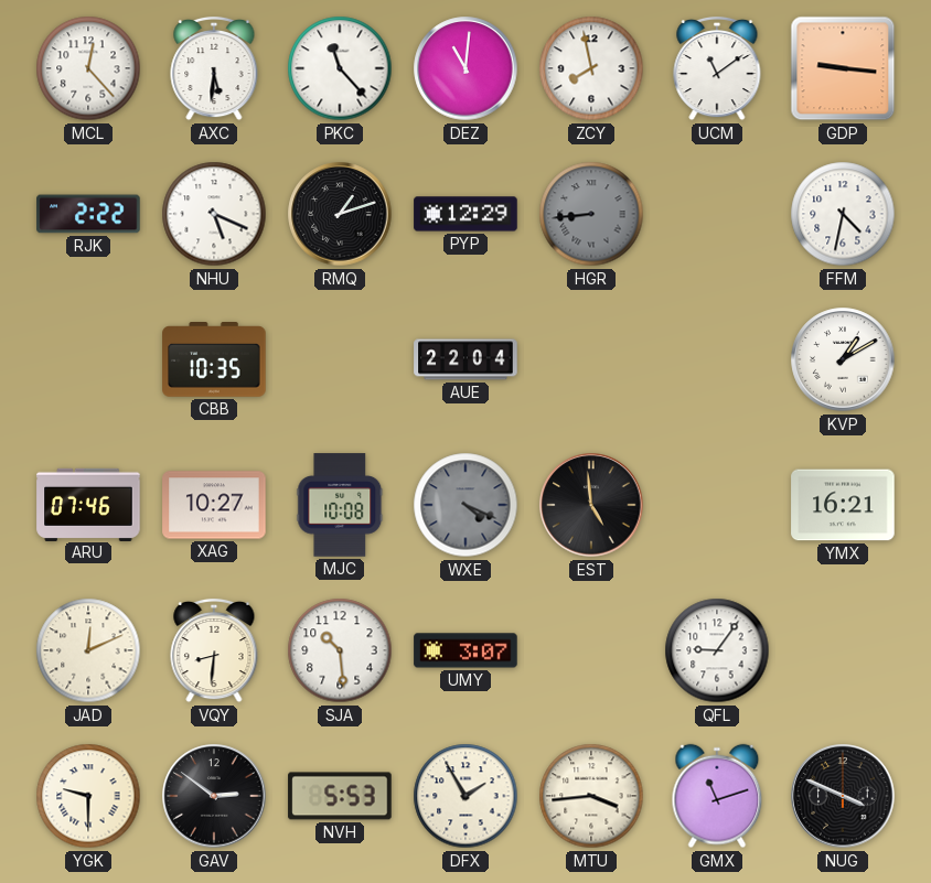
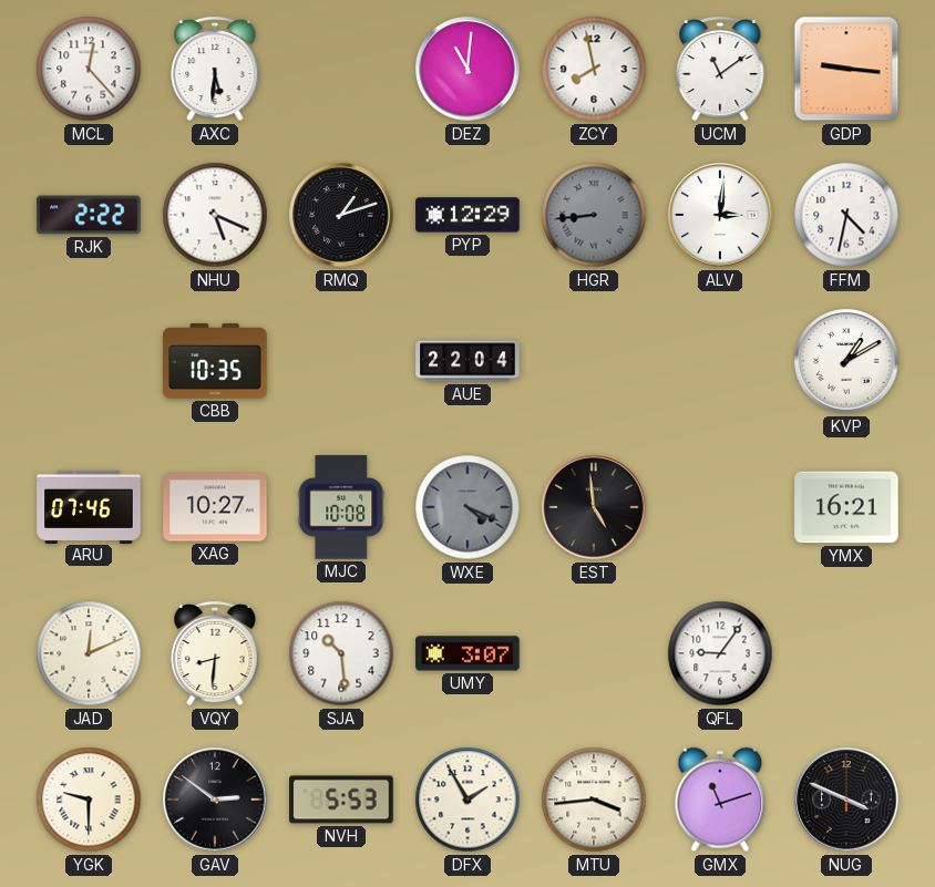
PKC: 11:23 -> none (340, 68)
ALV: none -> 3:01 (720, 215)
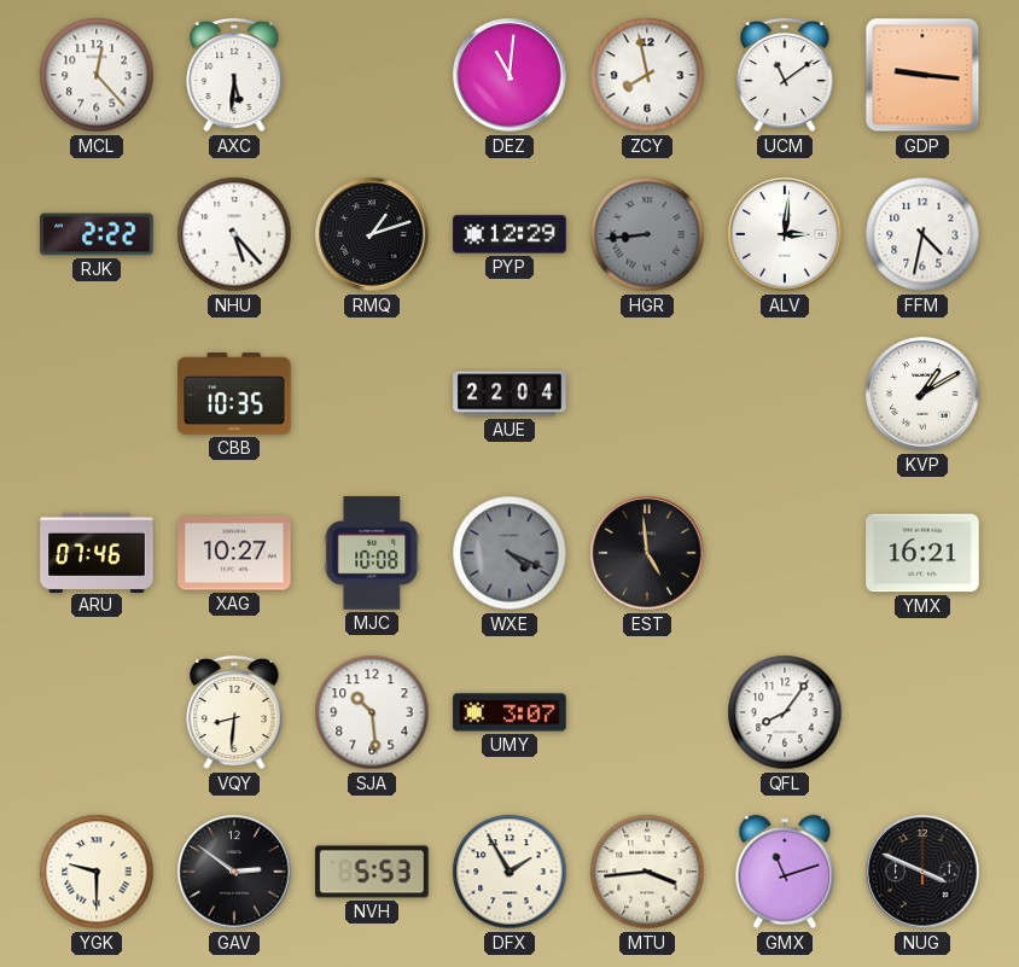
NHU: 5:19 -> 5:23 (234, 234)
JAD: 12:11 -> none (89, 653)
QFL: 9:06 -> 8:06 (785, 712)
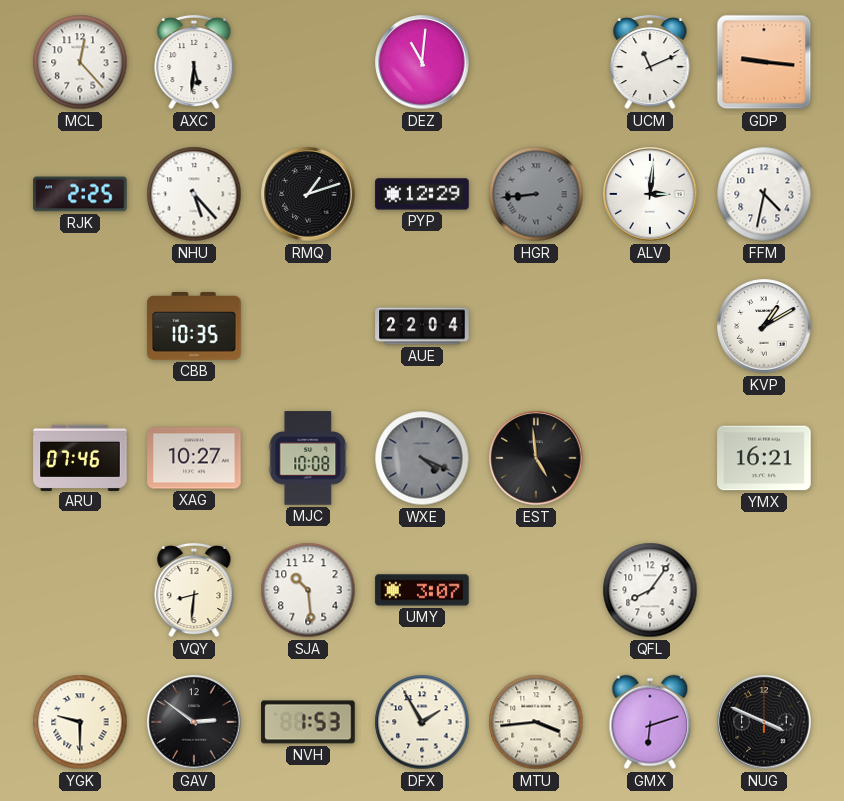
ZCY: 7:58 -> none (647, 75)
UCM: 11:09 -> 11:11 (650, 62)
RJK: 2:22 -> 2:25 (80, 194)
NVH: 5:53 -> 1:53 (308, 722)
GMX: 11:12 -> 6:12 (650, 722)
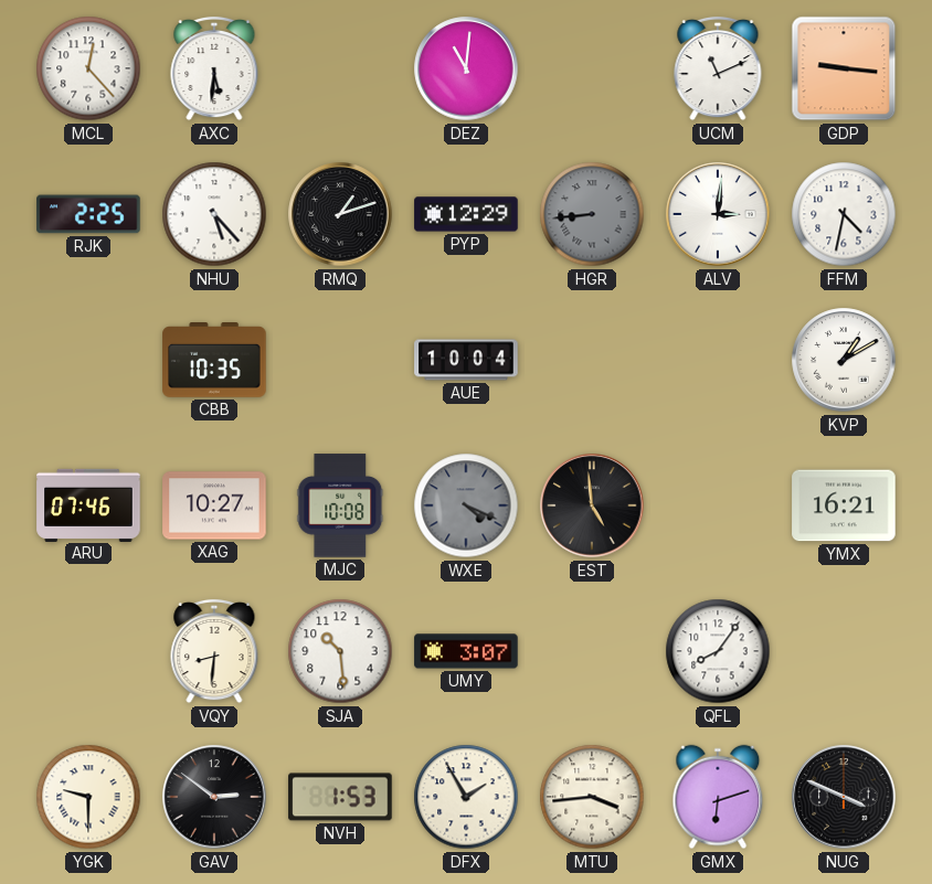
AUE: 22:04 -> 10:04 (466, 360)
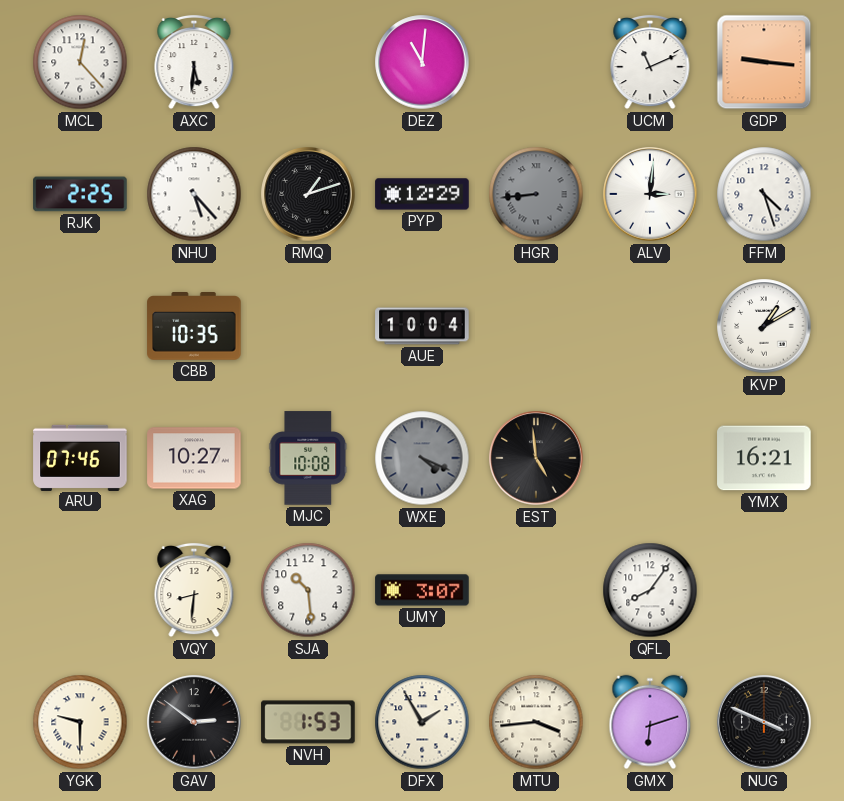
FFM: 4:32 -> 4:27 (764, 194)
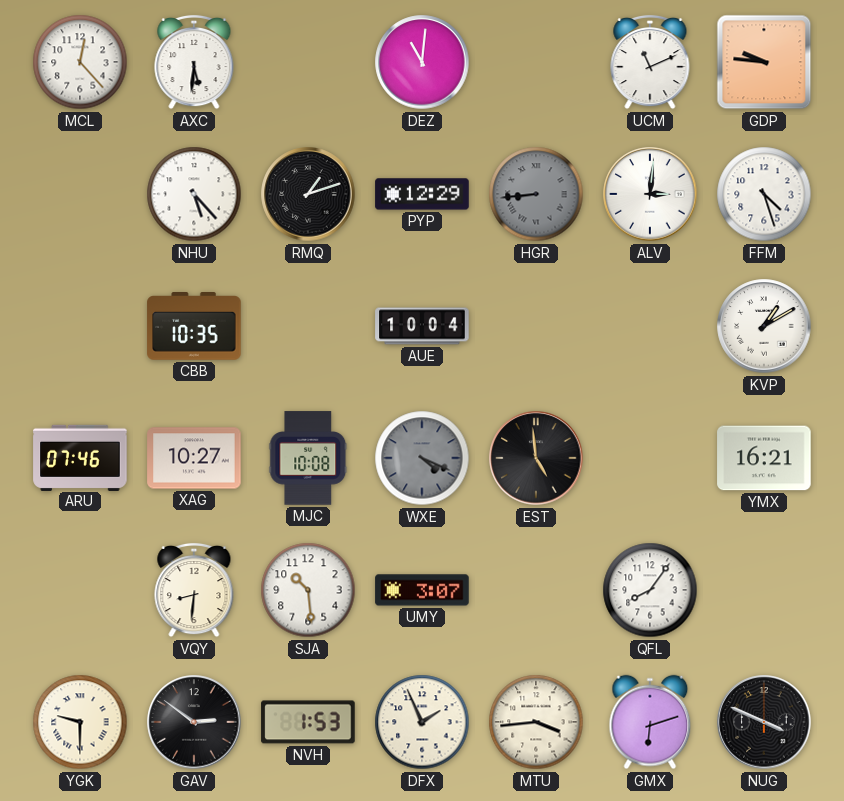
GDP: 9:16 -> 9:46 (764, 62)
RJK: 2:25 -> none (80, 194)
DFX: 1:55 -> 1:56 (422, 722)
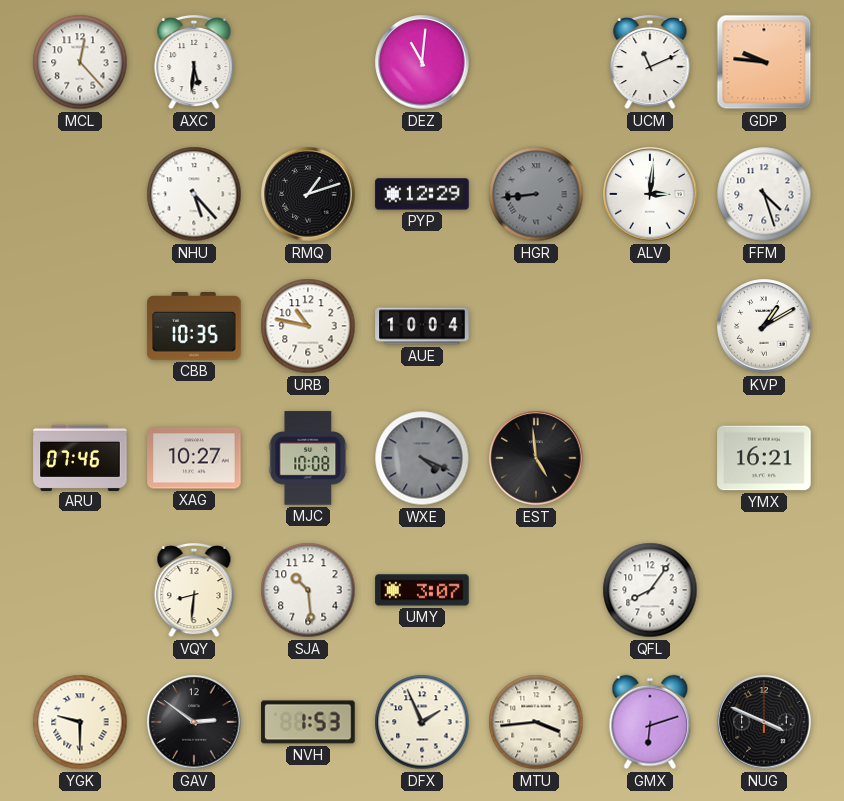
URB: none -> 10:47 (308, 326)
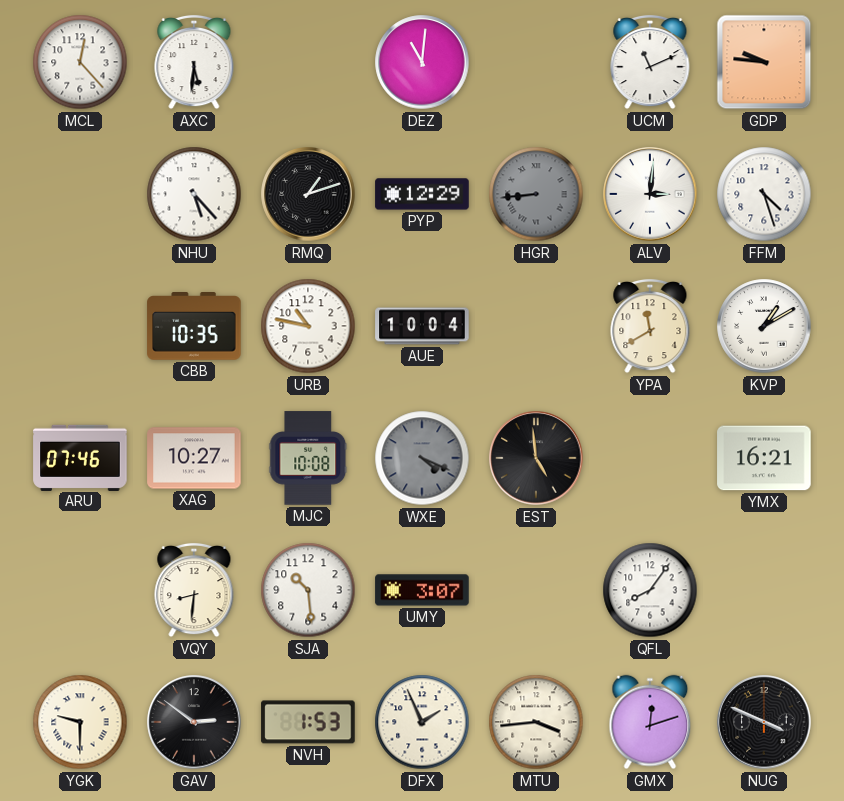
YPA: none -> 11:40 (650, 326)
GMX: 6:12 -> 12:12 (650, 722)
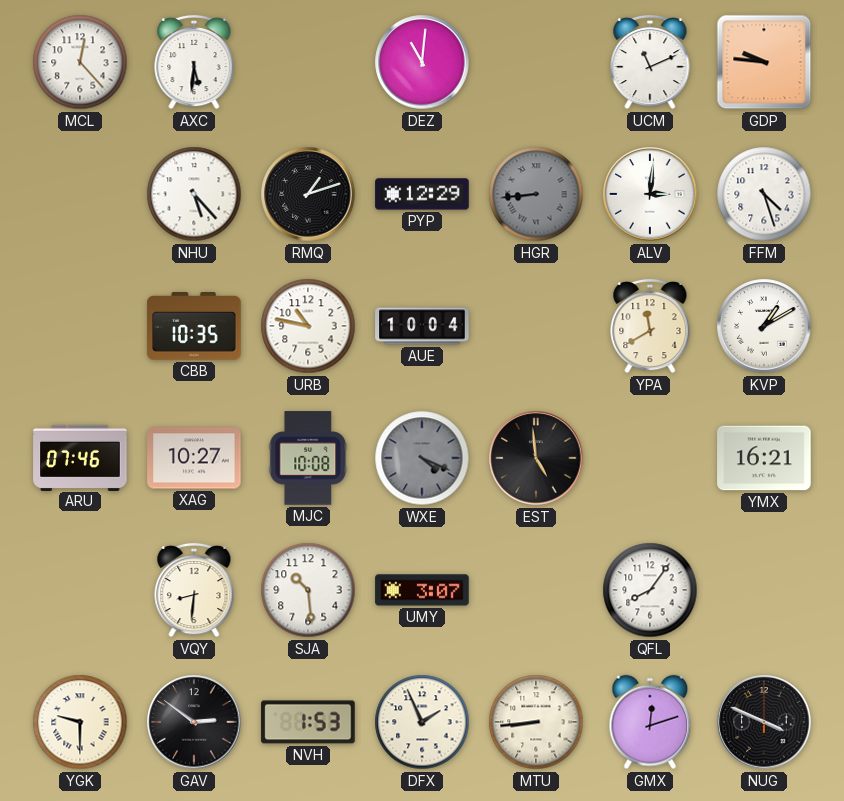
MTU: 3:44 -> 8:44 (536, 722)
